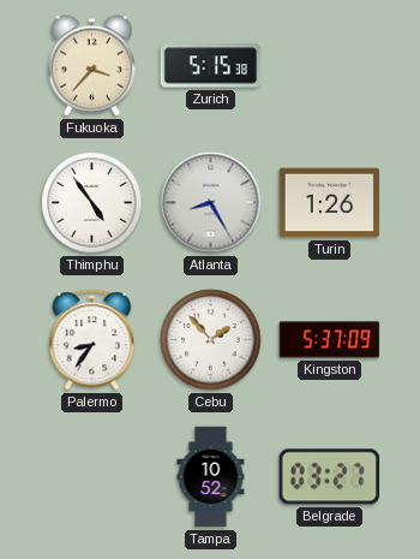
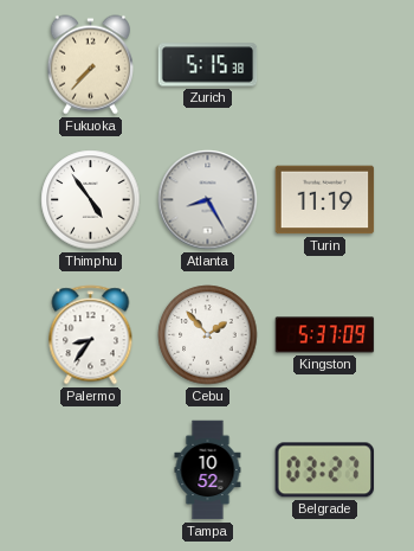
Fukuoka: 3:37 -> 7:37 (90, 65)
Turin: 1:26 -> 11:19 (325, 200)
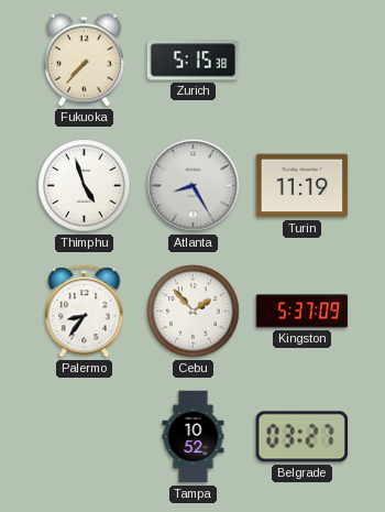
Thimphu: 4:54 -> 4:57 (85, 186)
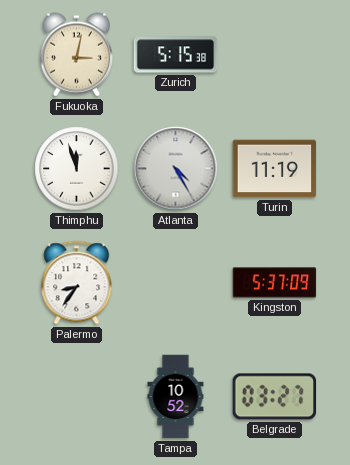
Fukuoka: 7:37 -> 3:02 (76, 55)
Thimphu: 4:57 -> 11:57 (77, 169)
Atlanta: 8:25 -> 4:25 (176, 169)
Cebu: 1:53 -> none (194, 312)
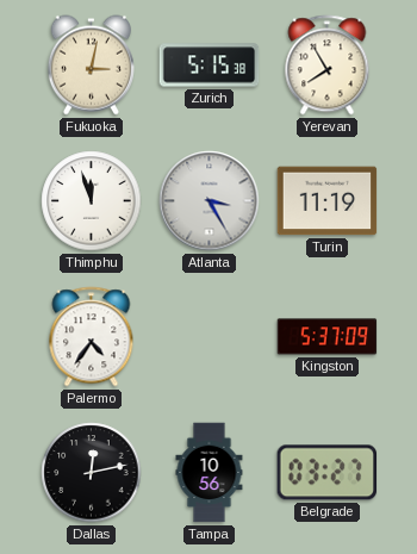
Yerevan: none -> 7:55 (328, 66)
Atlanta: 4:25 -> 3:25 (210, 201)
Palermo: 8:36 -> 4:36 (92, 337)
Dallas: none -> 12:13 (92, 473)
Tampa: 10:52 -> 10:56 (210, 473)
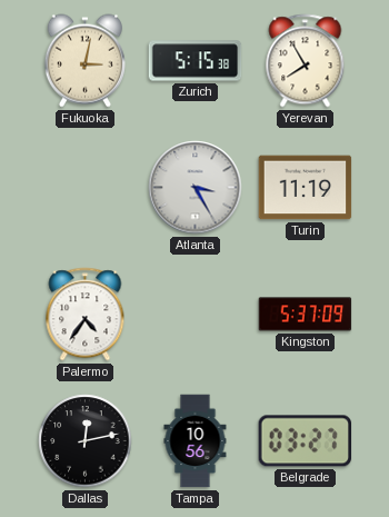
Thimphu: 11:57 -> none (92, 201)
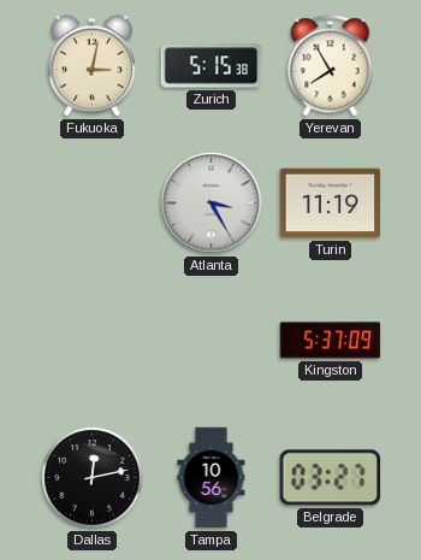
Palermo: 4:36 -> none (86, 315)
